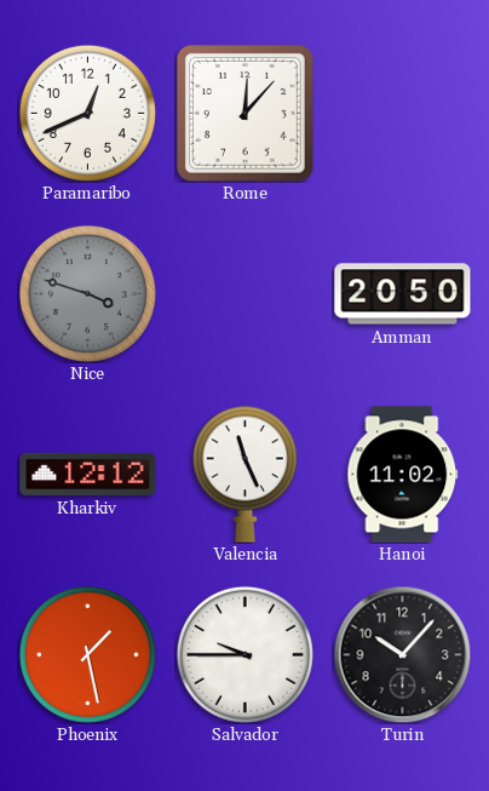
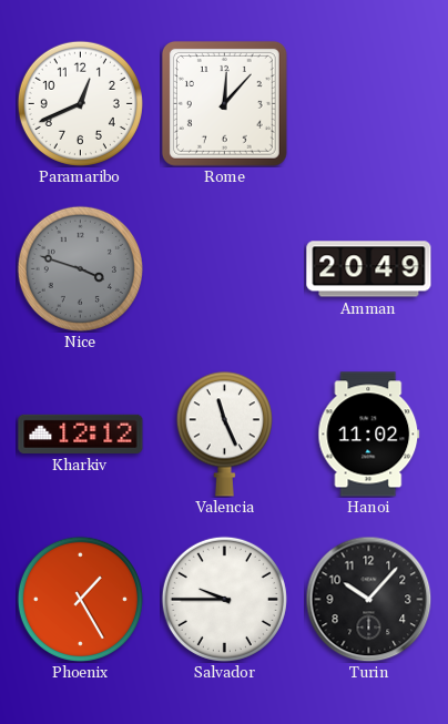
Amman: 20:50 -> 20:49 (369, 269)
Phoenix: 1:28 -> 1:25 (80, 599)
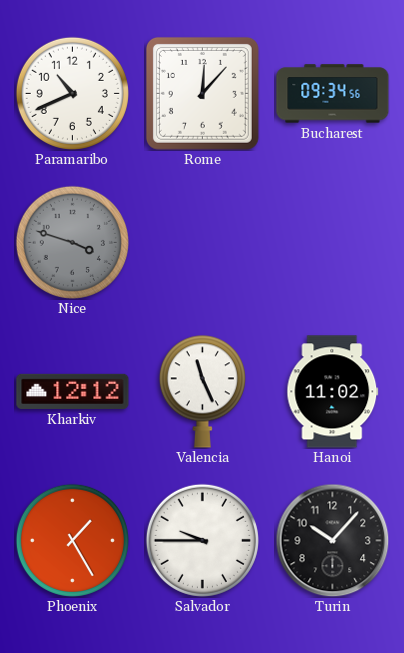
Paramaribo: 12:41 -> 10:41 (72, 93)
Bucharest: none -> 09:34 (333, 94)
Amman: 20:49 -> none (369, 269)
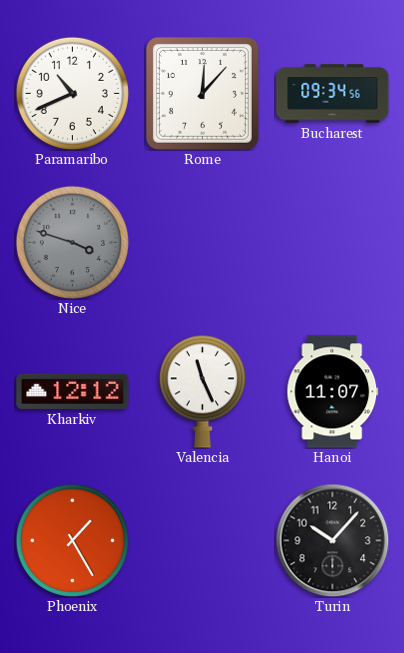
Hanoi: 11:02 -> 11:07 (333, 392)
Salvador: 9:45 -> none (202, 540)
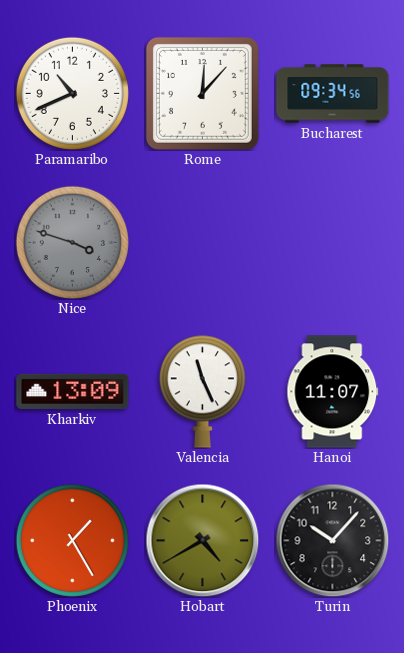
Kharkiv: 12:12 -> 13:09 (73, 391)
Hobart: none -> 4:40 (202, 540)
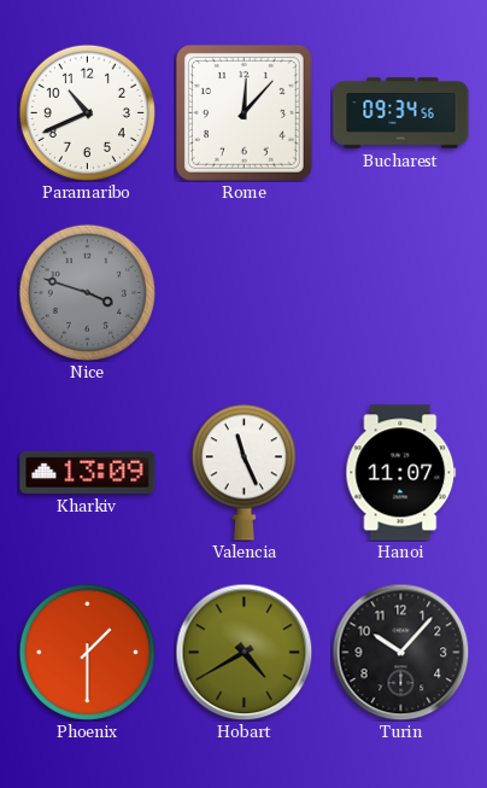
Phoenix: 1:25 -> 1:30 (87, 652)
